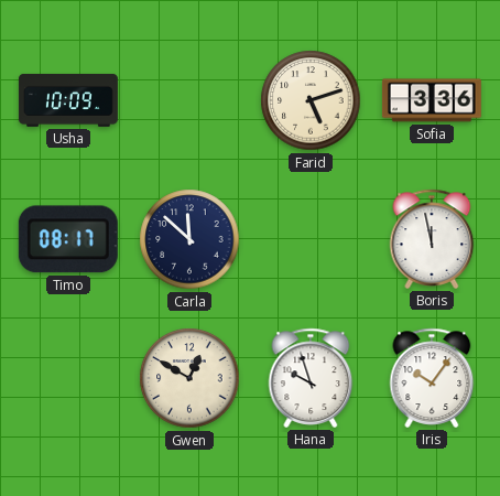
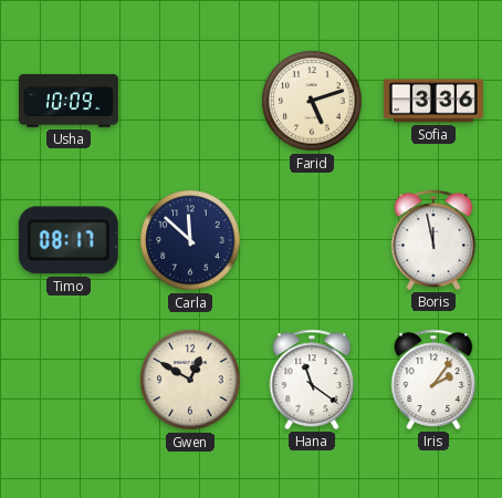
Hana: 9:57 -> 11:21 (312, 380)
Iris: 10:06 -> 2:06 (433, 380)
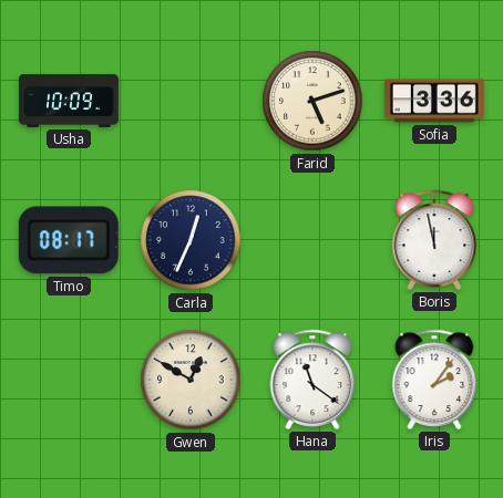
Carla: 11:52 -> 12:34 (191, 240)
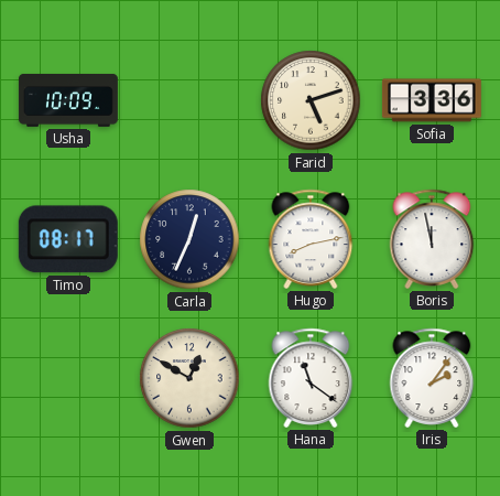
Hugo: none -> 8:13 (311, 239)
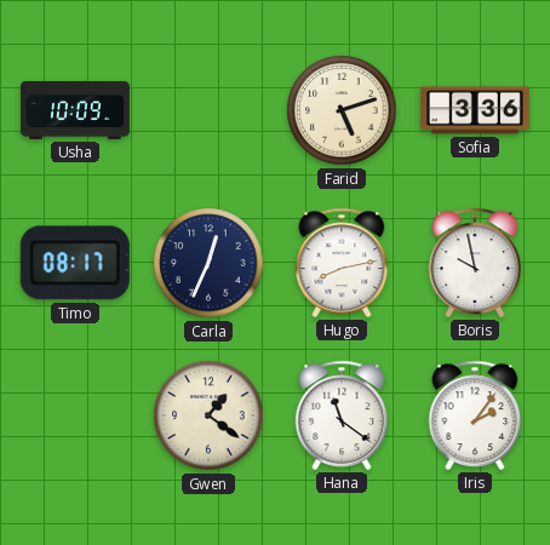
Boris: 11:58 -> 9:58 (475, 263)
Gwen: 12:50 -> 1:21 (208, 415)
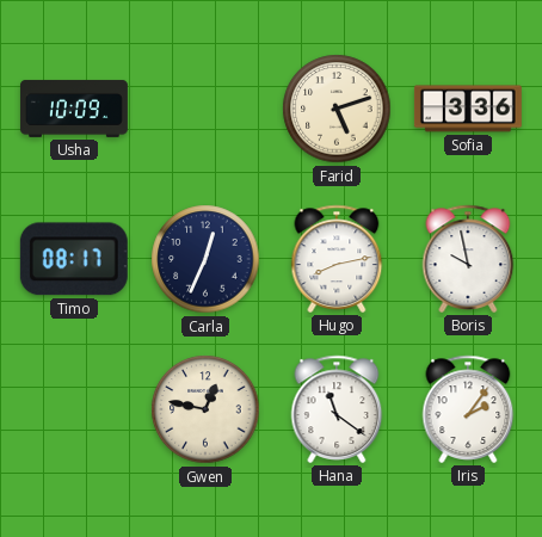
Gwen: 1:21 -> 12:47 (205, 409)
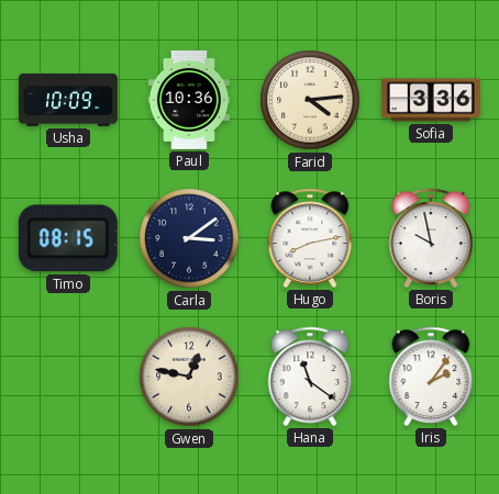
Paul: none -> 10:36 (189, 100)
Farid: 5:12 -> 4:14 (310, 100)
Timo: 08:17 -> 08:15 (68, 238)
Carla: 12:34 -> 3:09 (189, 238)
